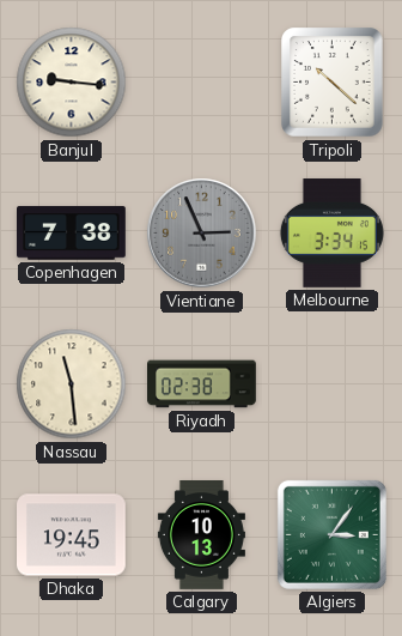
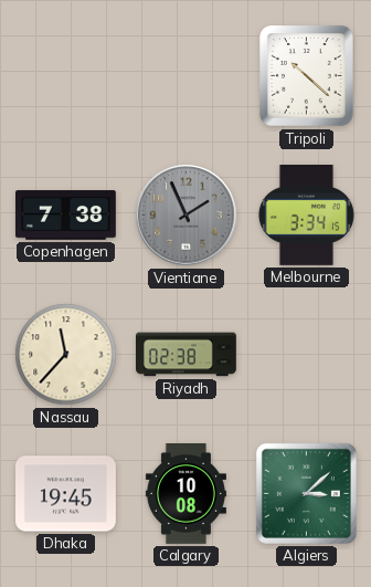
Banjul: 9:16 -> none (72, 83)
Vientiane: 2:56 -> 1:56 (187, 216)
Nassau: 11:29 -> 11:37 (66, 355)
Calgary: 10:13 -> 10:08 (185, 494)
Algiers: 3:06 -> 3:08 (306, 493)
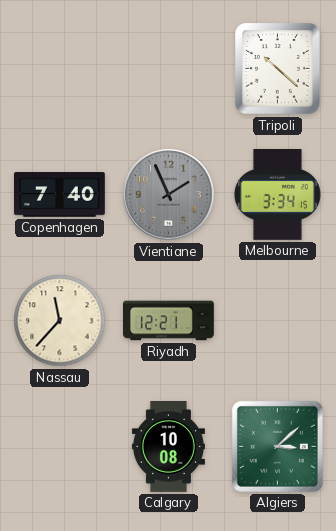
Copenhagen: 7:38 -> 7:40 (60, 195)
Riyadh: 02:38 -> 12:21 (169, 321)
Dhaka: 19:45 -> none (66, 494)
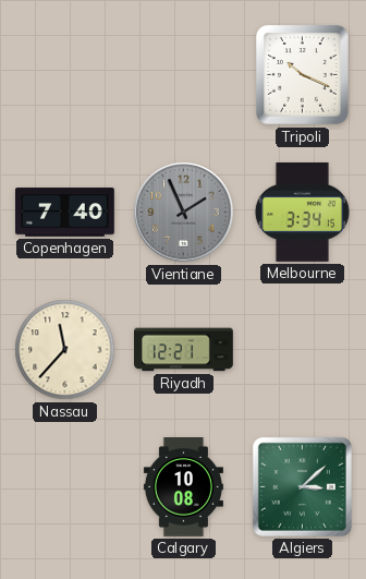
Tripoli: 10:22 -> 10:19 (303, 75)
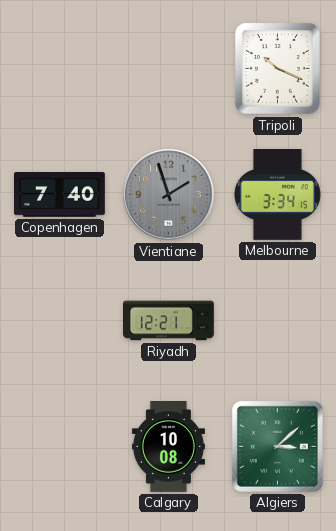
Vientiane: 1:56 -> 1:57 (169, 195)
Nassau: 11:37 -> none (65, 350)
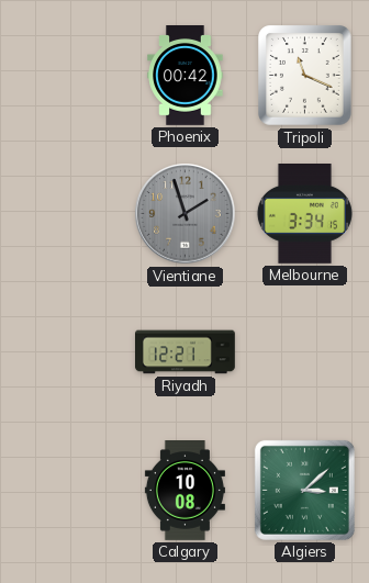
Phoenix: none -> 00:42 (186, 76)
Tripoli: 10:19 -> 11:19 (305, 76)
Copenhagen: 7:40 -> none (60, 195)
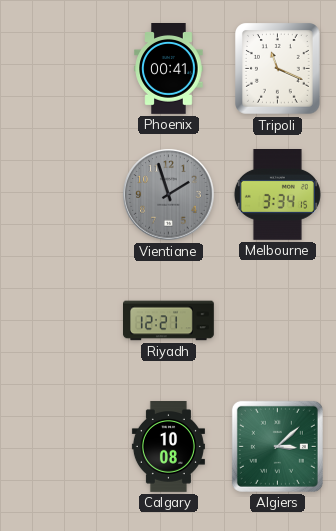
Phoenix: 00:42 -> 00:41 (169, 69)
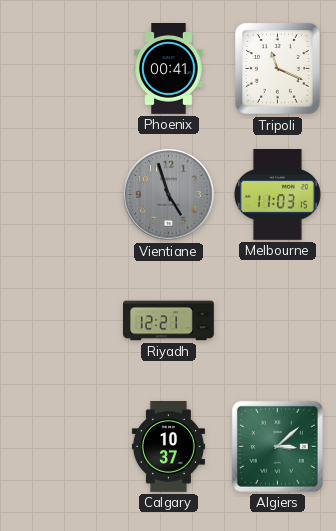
Vientiane: 1:57 -> 4:57 (169, 195)
Melbourne: 3:34 -> 11:03 (277, 195)
Calgary: 10:08 -> 10:37 (168, 447)
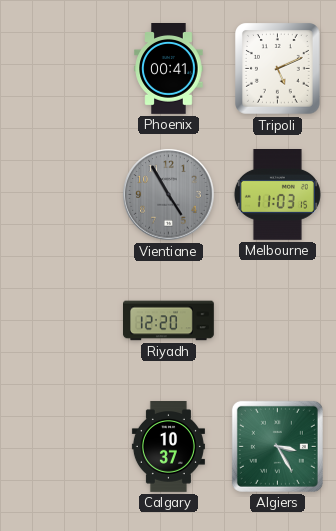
Tripoli: 11:19 -> 5:11 (278, 69)
Vientiane: 4:57 -> 4:55 (169, 195)
Riyadh: 12:21 -> 12:20 (169, 321)
Algiers: 3:08 -> 3:25 (277, 446)
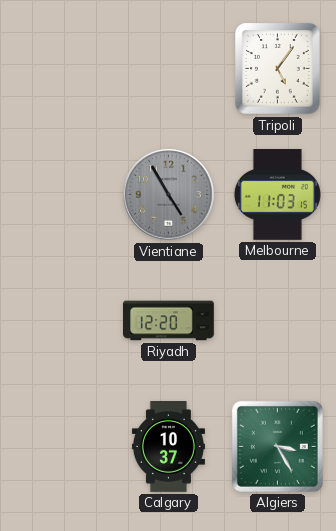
Phoenix: 00:41 -> none (169, 69)
Tripoli: 5:11 -> 5:06 (278, 69)
